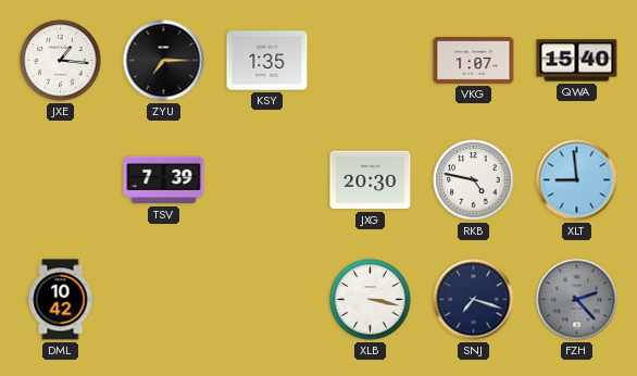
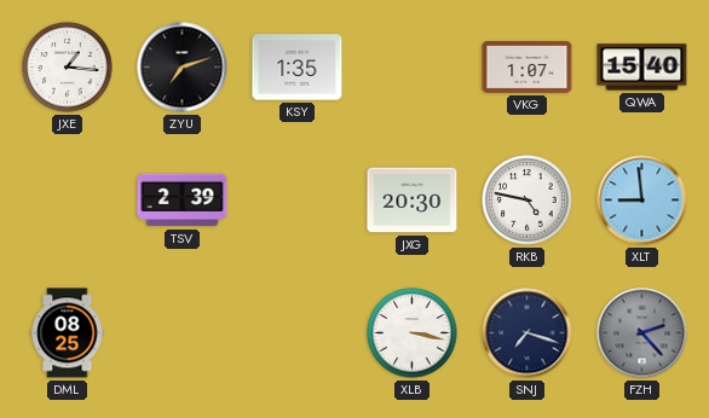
ZYU: 7:15 -> 7:12 (183, 68)
TSV: 7:39 -> 2:39 (183, 201)
DML: 10:42 -> 08:25 (68, 333)
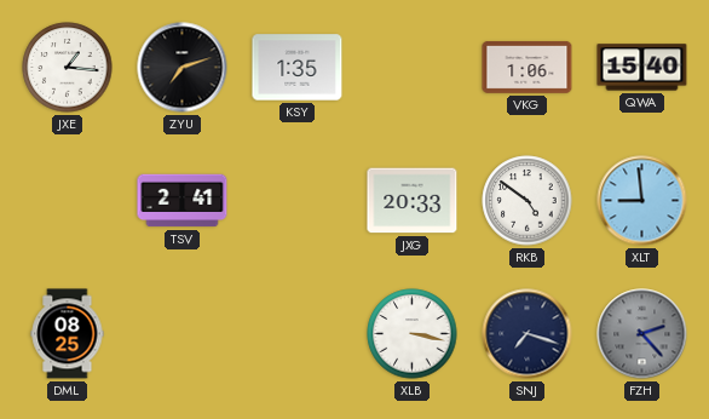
VKG: 1:07 -> 1:06 (528, 67)
TSV: 2:39 -> 2:41 (183, 201)
JXG: 20:30 -> 20:33 (413, 201)
RKB: 4:47 -> 4:51 (528, 201)
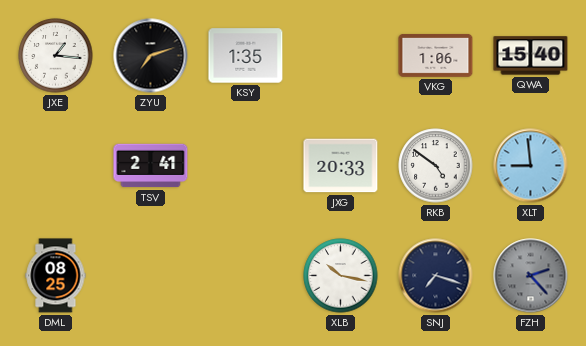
XLB: 3:17 -> 10:17 (341, 276)
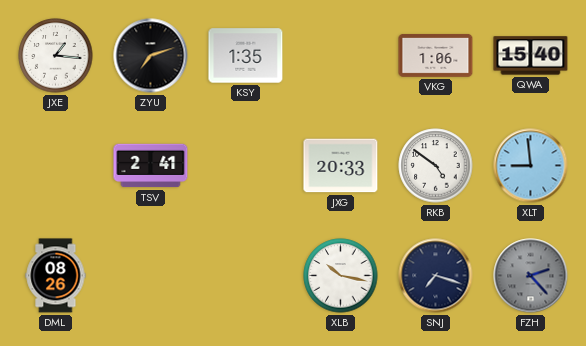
DML: 08:25 -> 08:26 (56, 276)
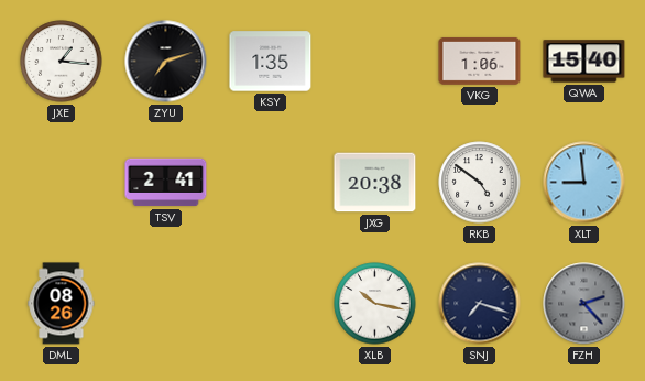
JXG: 20:33 -> 20:38 (375, 183)
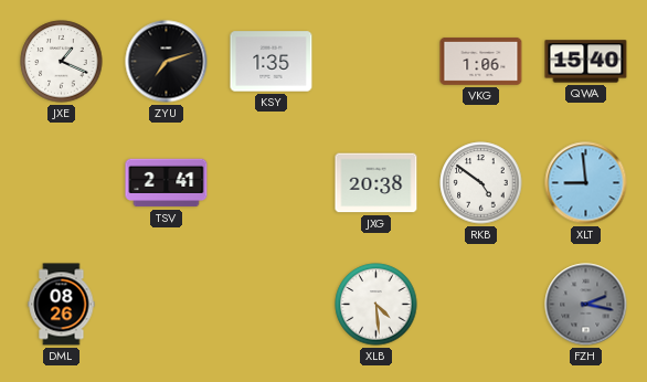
JXE: 1:16 -> 1:19 (62, 62)
XLB: 10:17 -> 4:29 (376, 305)
SNJ: 7:18 -> none (480, 304)
FZH: 2:23 -> 2:17 (586, 305)
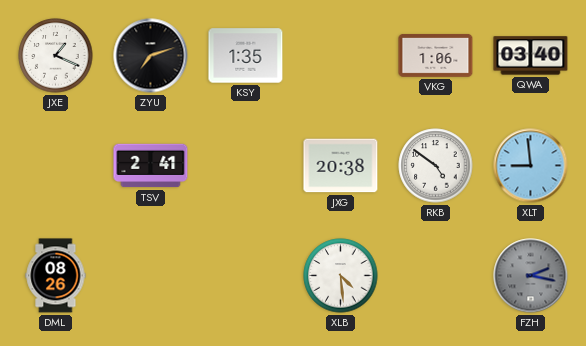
QWA: 15:40 -> 03:40 (531, 56)
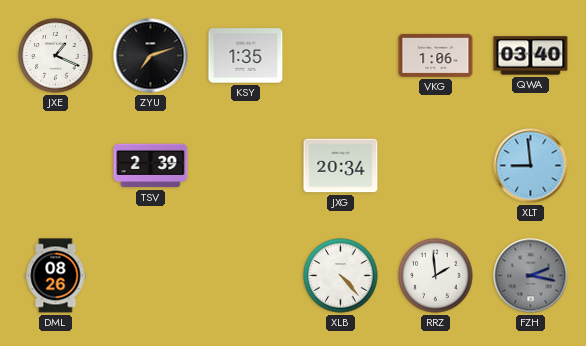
TSV: 2:41 -> 2:39 (151, 166)
JXG: 20:38 -> 20:34 (341, 166)
RKB: 4:51 -> none (436, 166)
XLB: 4:29 -> 4:23 (341, 276)
RRZ: none -> 1:59 (436, 276)
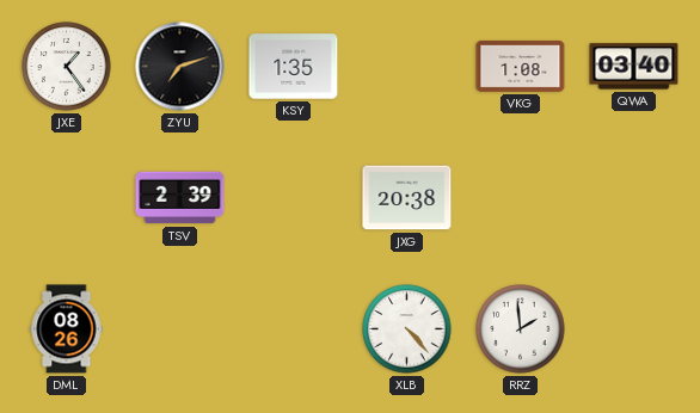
JXE: 1:19 -> 1:24 (67, 67)
VKG: 1:06 -> 1:08 (521, 66)
JXG: 20:34 -> 20:38 (407, 198)
XLT: 8:59 -> none (531, 166)
FZH: 2:17 -> none (531, 276)
